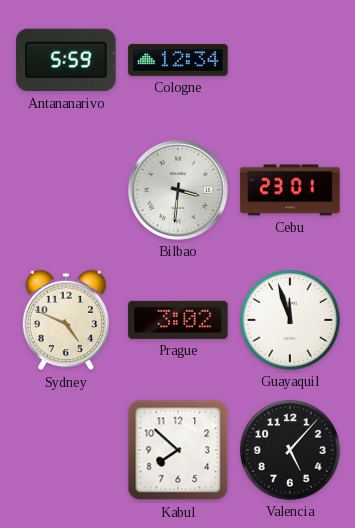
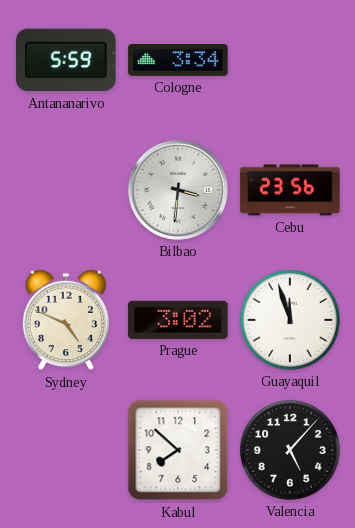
Cologne: 12:34 -> 3:34 (178, 60)
Cebu: 23:01 -> 23:56 (290, 190)
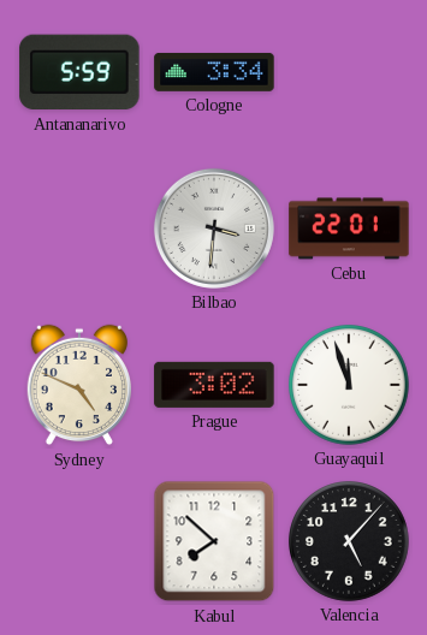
Cebu: 23:56 -> 22:01 (349, 229)
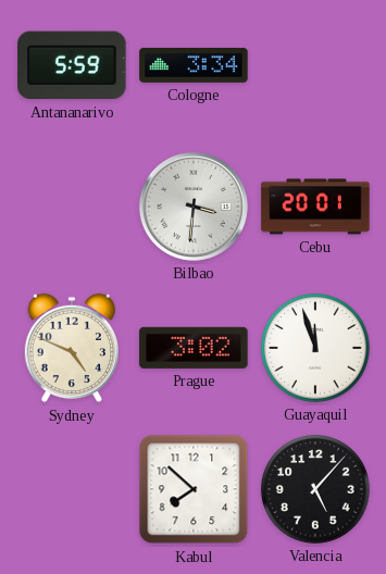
Cebu: 22:01 -> 20:01 (315, 207)
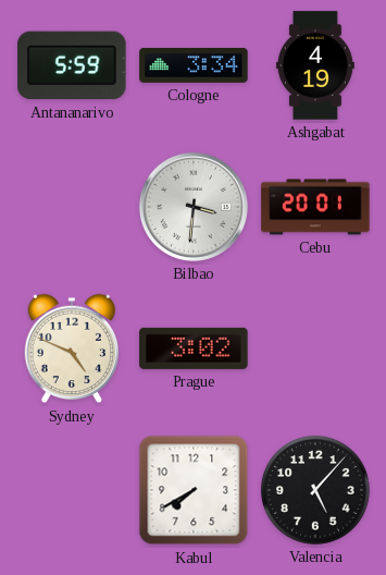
Ashgabat: none -> 4:19 (315, 65)
Guayaquil: 11:57 -> none (316, 349)
Kabul: 7:52 -> 7:40 (194, 490)
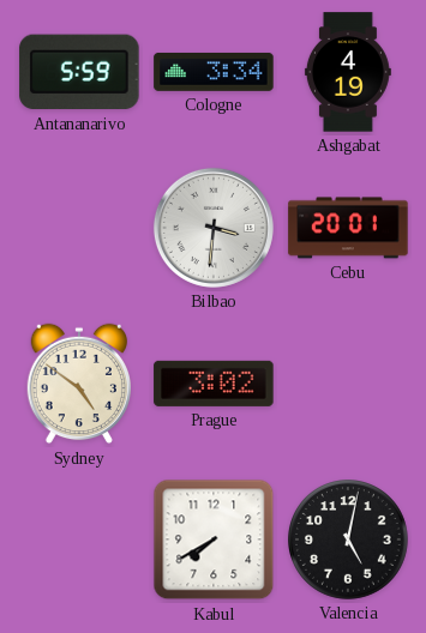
Sydney: 4:49 -> 4:51 (78, 384)
Valencia: 5:07 -> 5:02 (349, 541)
